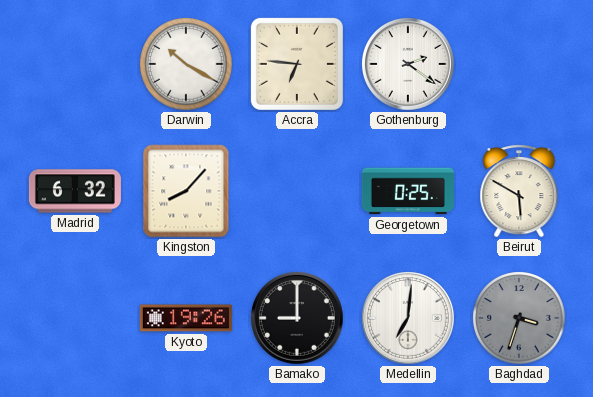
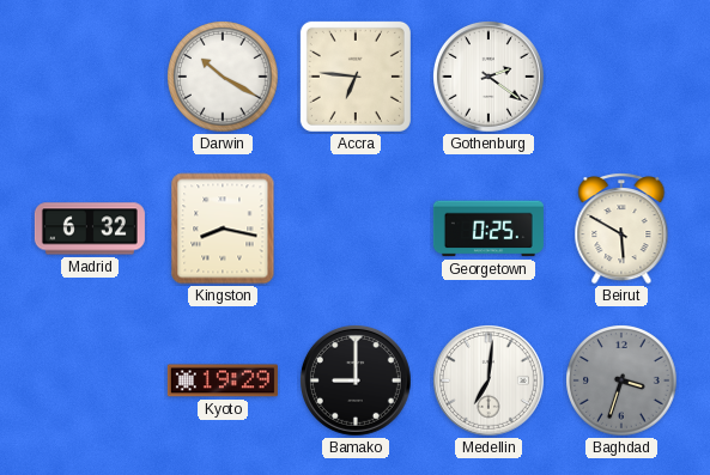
Kingston: 8:07 -> 8:17 (223, 229)
Kyoto: 19:26 -> 19:29 (223, 380)
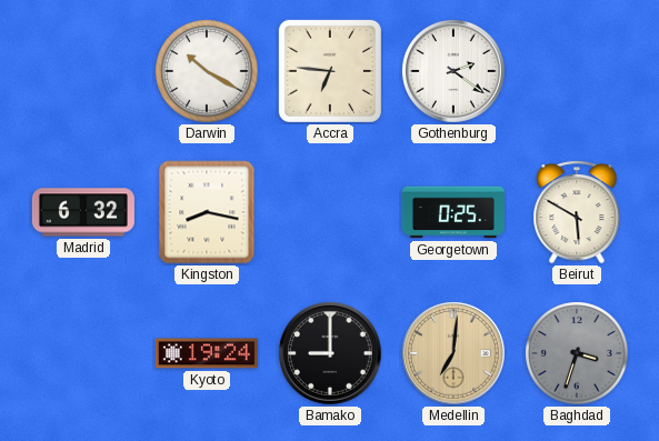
Kyoto: 19:29 -> 19:24 (207, 353)
Medellin dial: white -> champagne (455, 354)
